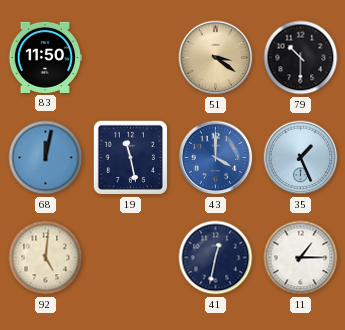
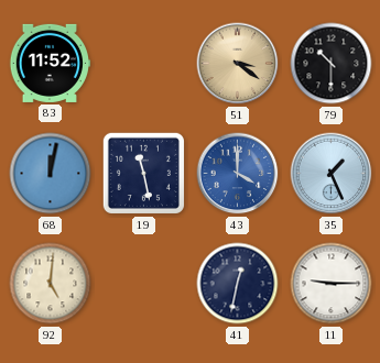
83: 11:50 -> 11:52 (50, 63)
11: 1:15 -> 9:15 (332, 284)
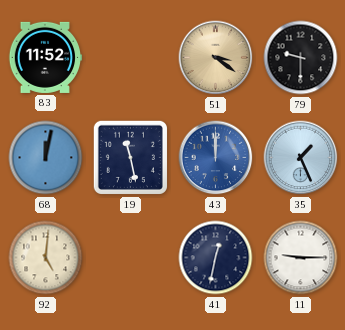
79: 10:30 -> 9:30 (301, 58)
43: 4:00 -> 12:00 (216, 158)
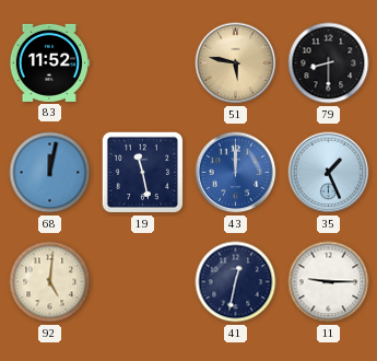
51: 3:21 -> 5:47 (236, 63)
79: 9:30 -> 8:30 (329, 63)
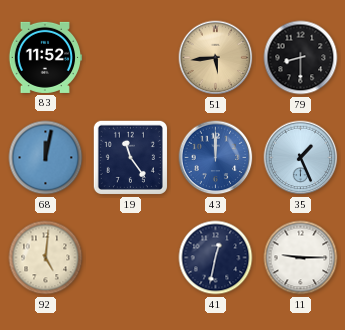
51: 5:47 -> 5:44 (216, 58)
19: 11:28 -> 11:24 (130, 157)
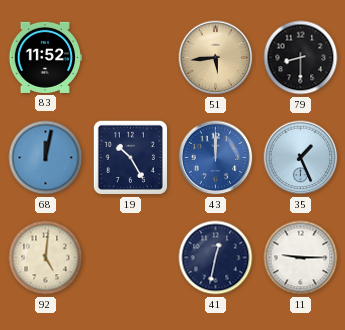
19: 11:24 -> 10:25 (130, 157)
